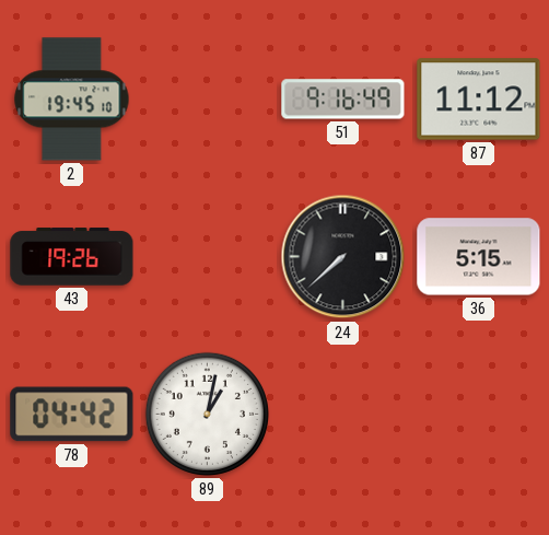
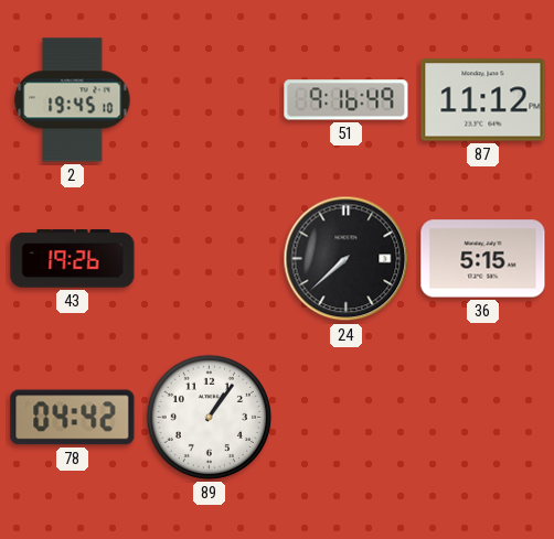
89: 1:02 -> 1:06 (209, 417)
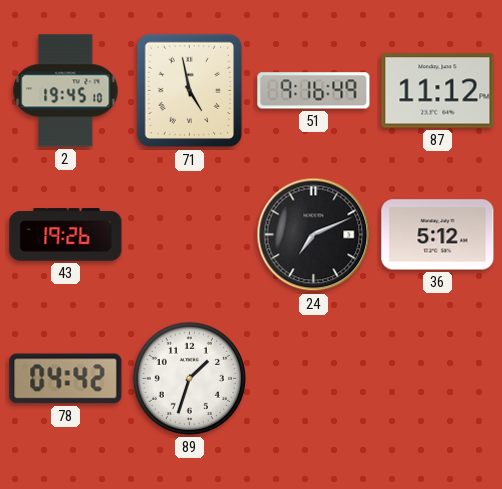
71: none -> 4:58 (190, 91)
24: 7:38 -> 7:11 (314, 235)
36: 5:15 -> 5:12 (438, 235)
89: 1:06 -> 1:33 (189, 378)
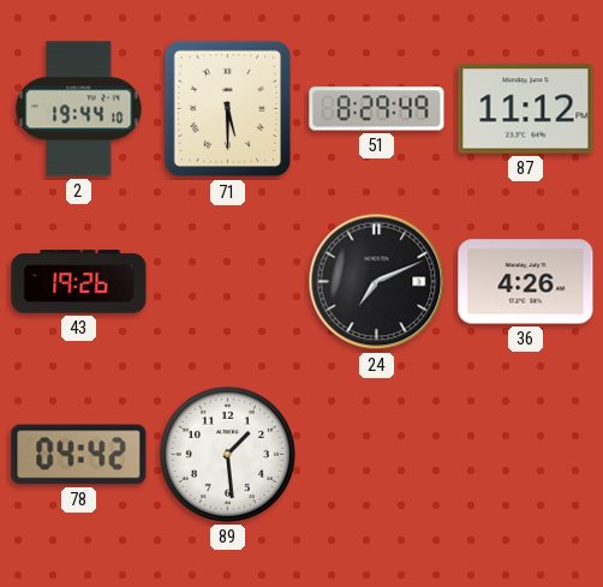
2: 19:45 -> 19:44 (79, 109)
71: 4:58 -> 5:30 (228, 109)
51: 9:16 -> 8:29 (377, 109)
36: 5:12 -> 4:26 (526, 282)
89: 1:33 -> 1:29 (227, 454)
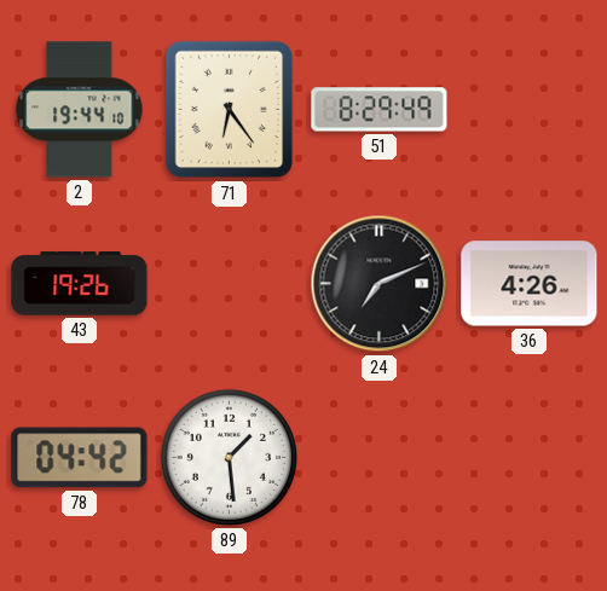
71: 5:30 -> 6:24 (230, 110)
87: 11:12 -> none (526, 109)
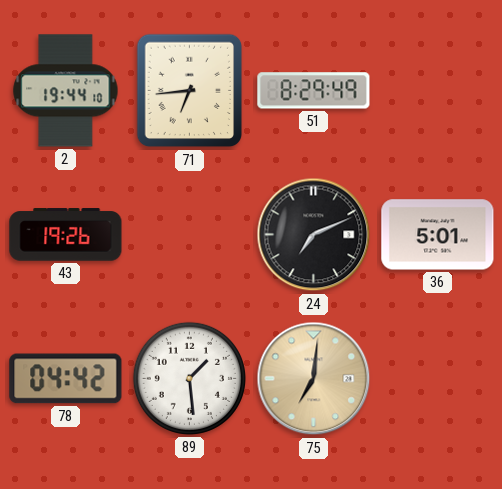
71: 6:24 -> 6:44 (190, 91)
36: 4:26 -> 5:01 (438, 235)
75: none -> 7:01 (314, 379)
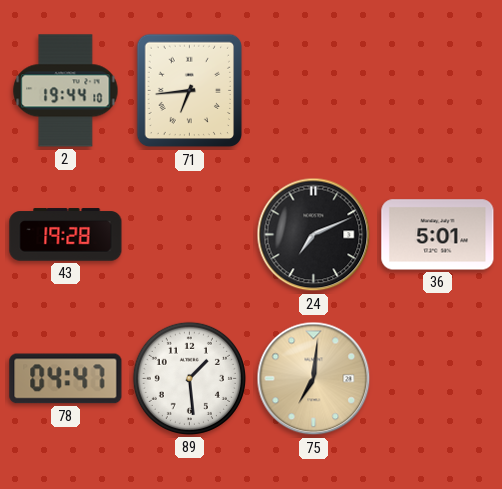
51: 8:29 -> none (314, 91)
43: 19:26 -> 19:28 (66, 235)
78: 04:42 -> 04:47 (66, 379)
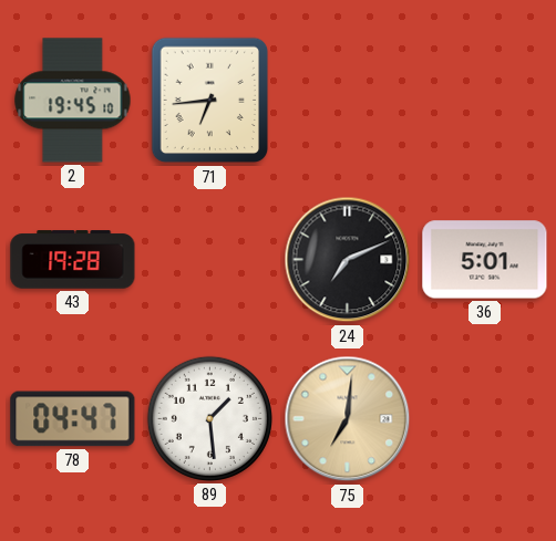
2: 19:44 -> 19:45 (73, 101)
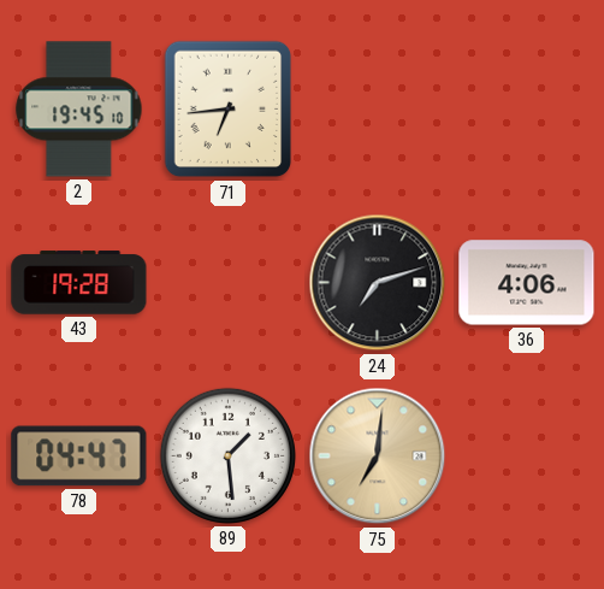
24: 7:11 -> 7:12 (378, 283)
36: 5:01 -> 4:06 (527, 283)
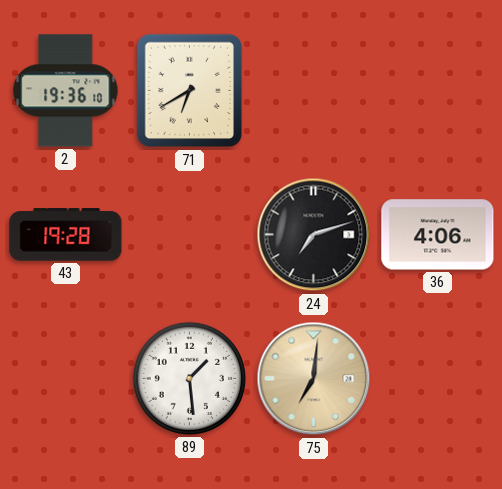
2: 19:45 -> 19:36 (66, 91)
71: 6:44 -> 6:40 (190, 91)
78: 04:47 -> none (79, 457)
